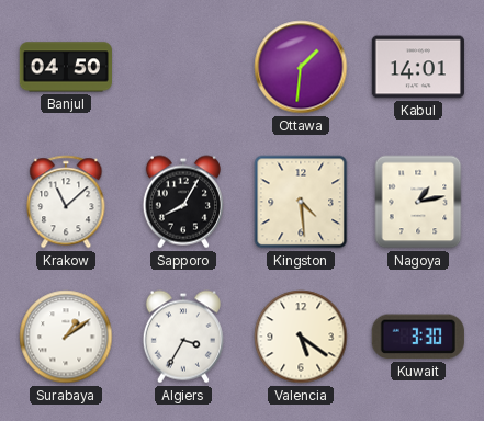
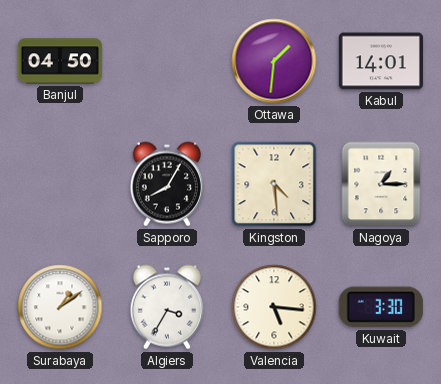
Krakow: 11:08 -> none (66, 202)
Nagoya: 1:13 -> 1:15 (381, 184)
Valencia: 5:21 -> 5:16 (274, 307)
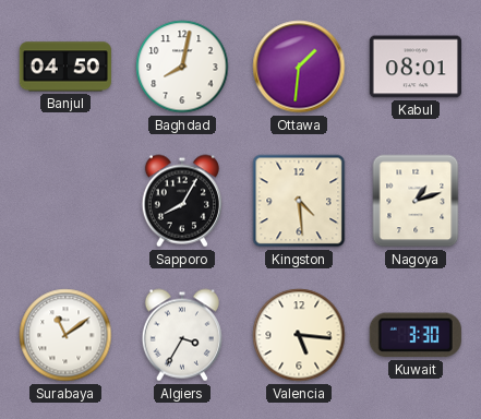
Baghdad: none -> 8:02 (182, 67)
Kabul: 14:01 -> 08:01 (416, 67)
Nagoya: 1:15 -> 1:12 (416, 201)
Surabaya: 1:09 -> 11:09 (65, 335)
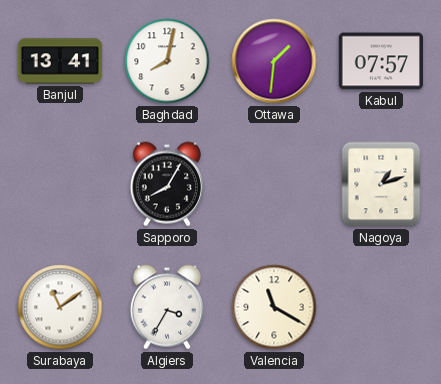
Banjul: 04:50 -> 13:41 (60, 61)
Kabul: 08:01 -> 07:57 (381, 61)
Kingston: 4:29 -> none (299, 201)
Valencia: 5:16 -> 11:20 (274, 307)
Kuwait: 3:30 -> none (416, 335)
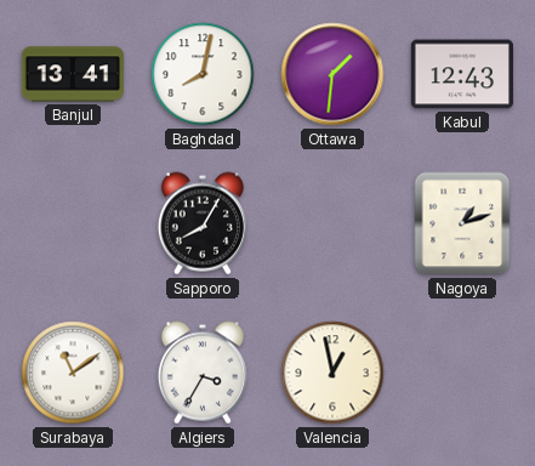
Kabul: 07:57 -> 12:43 (462, 74)
Valencia: 11:20 -> 12:58 (332, 373)
